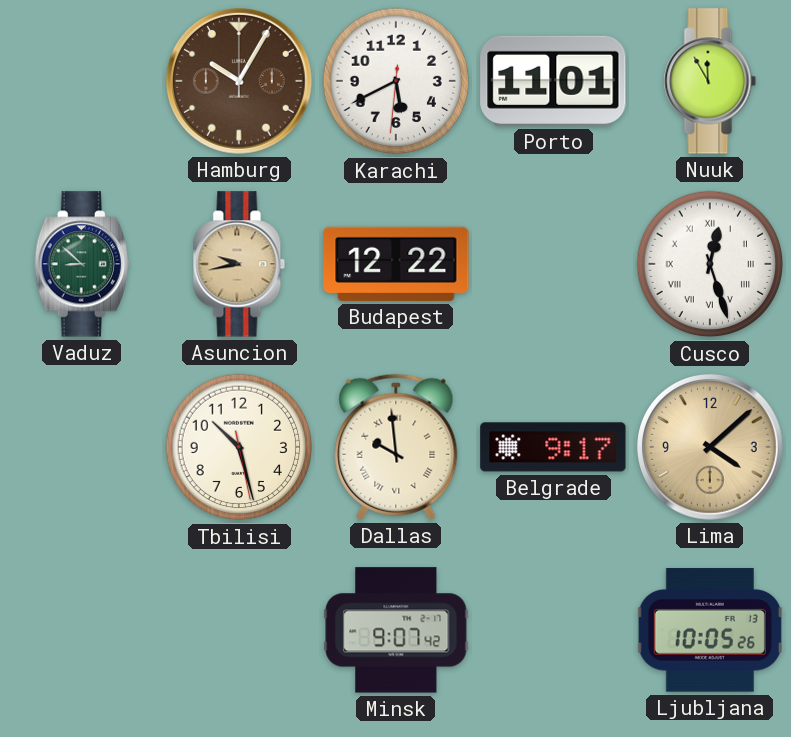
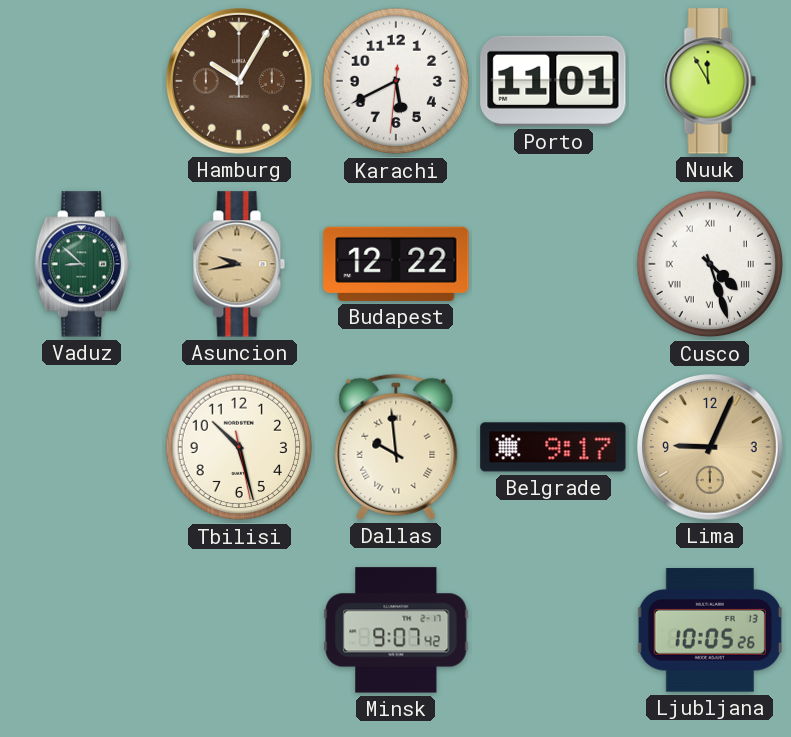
Cusco: 12:27 -> 4:27 (710, 264)
Lima: 4:08 -> 9:04 (711, 448)
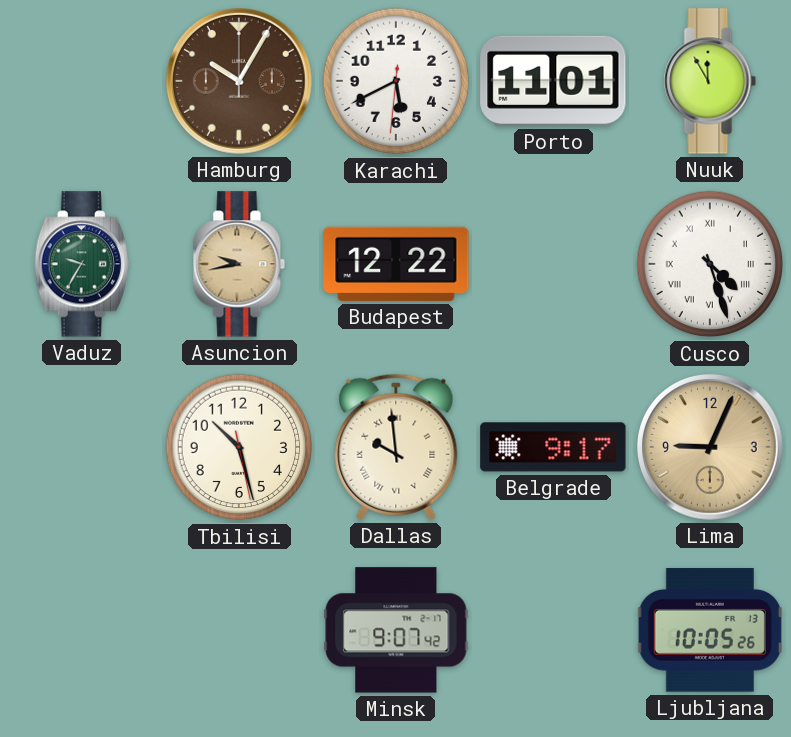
Vaduz: 8:52 -> 9:35 (82, 264)
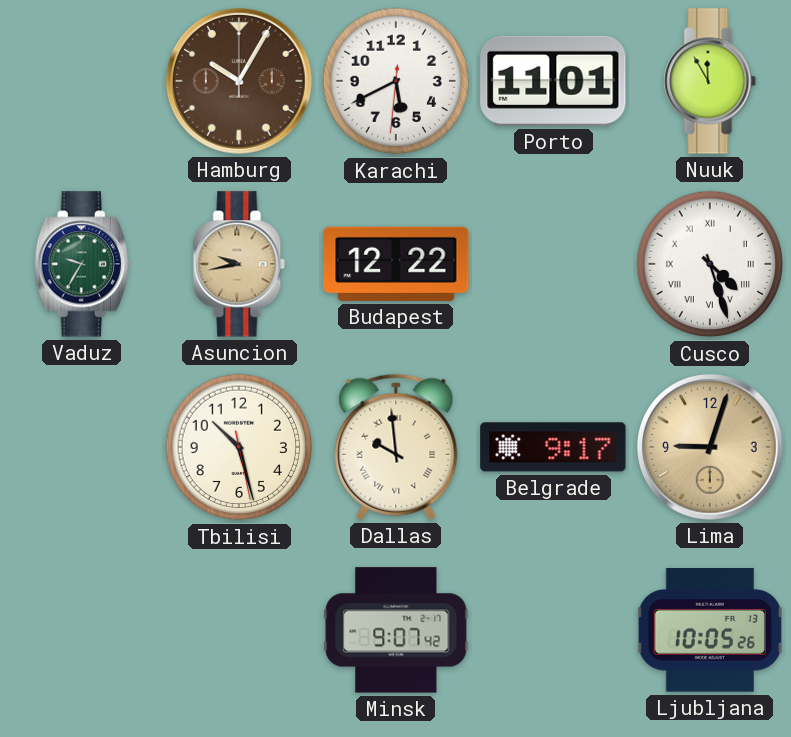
Lima: 9:04 -> 9:03 (711, 448)
